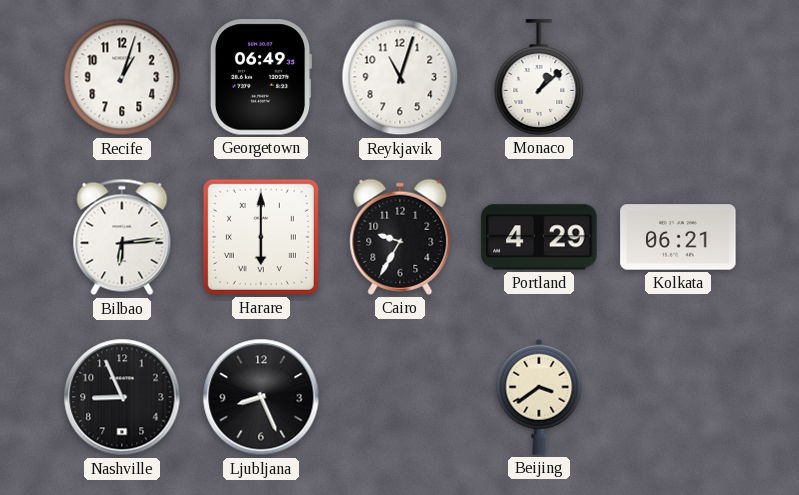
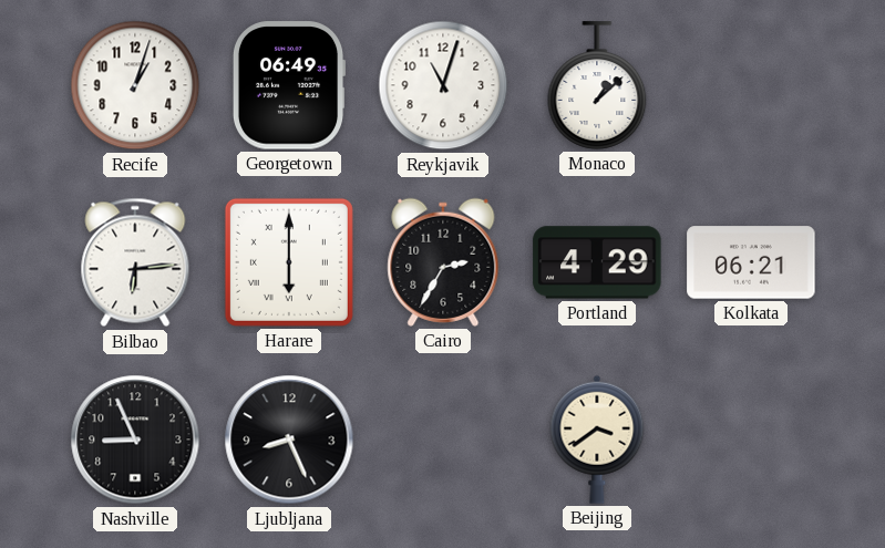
Cairo: 9:35 -> 2:35 (443, 262)
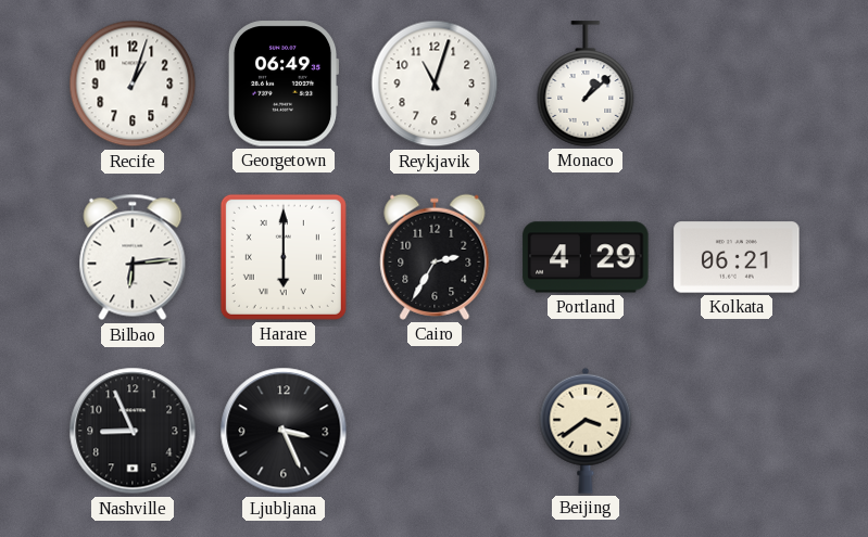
Ljubljana: 8:26 -> 3:26 (284, 431)
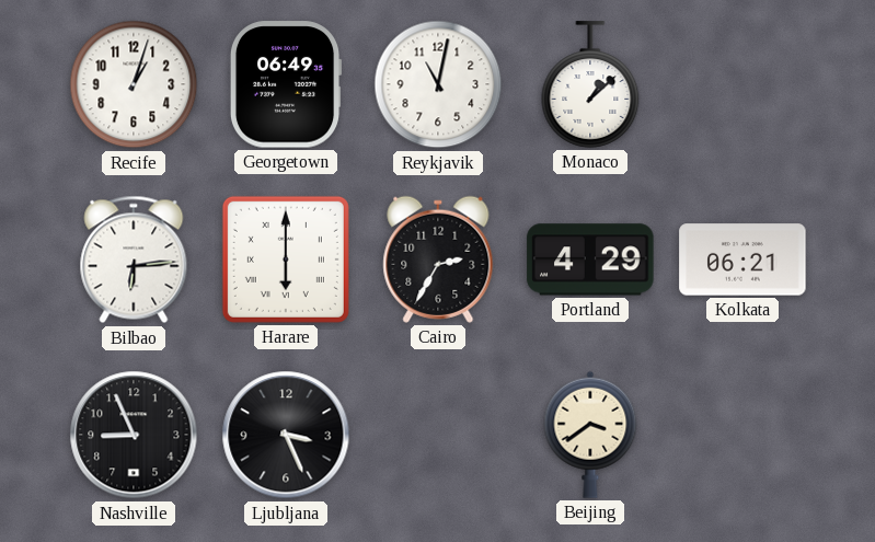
Reykjavik: 11:03 -> 11:02 (438, 84)
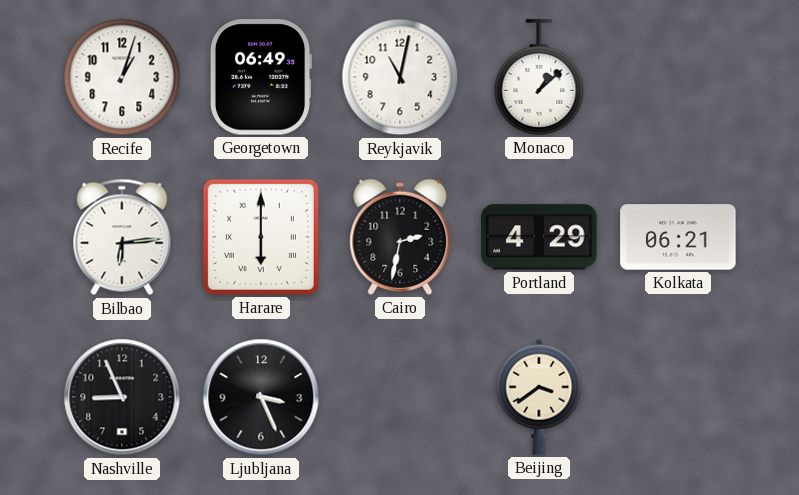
Cairo: 2:35 -> 2:32 (400, 237)
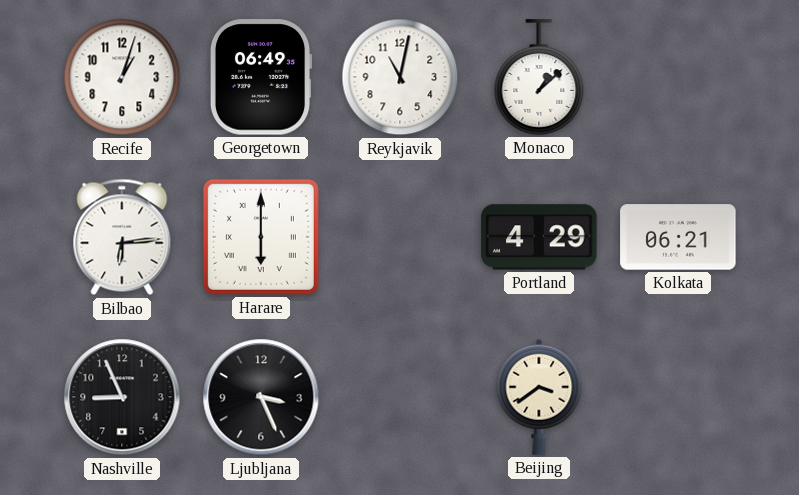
Cairo: 2:32 -> none (400, 237)
